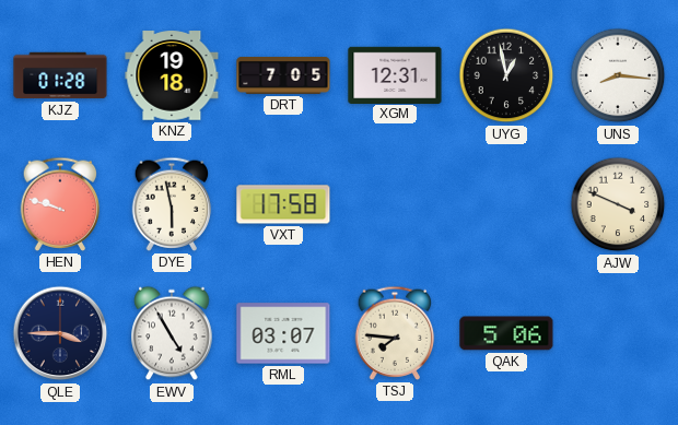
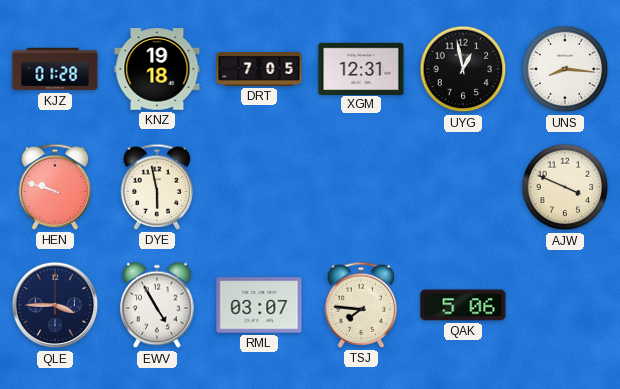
VXT: 17:58 -> none (283, 204)
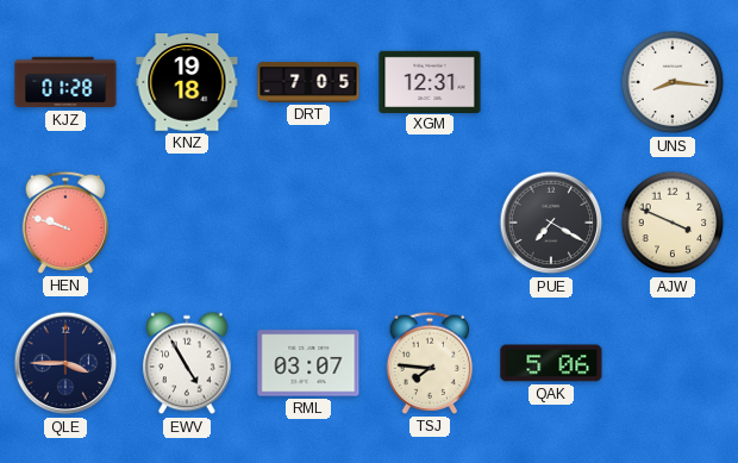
UYG: 12:58 -> none (463, 69)
DYE: 5:58 -> none (157, 187)
PUE: none -> 7:20 (551, 223)
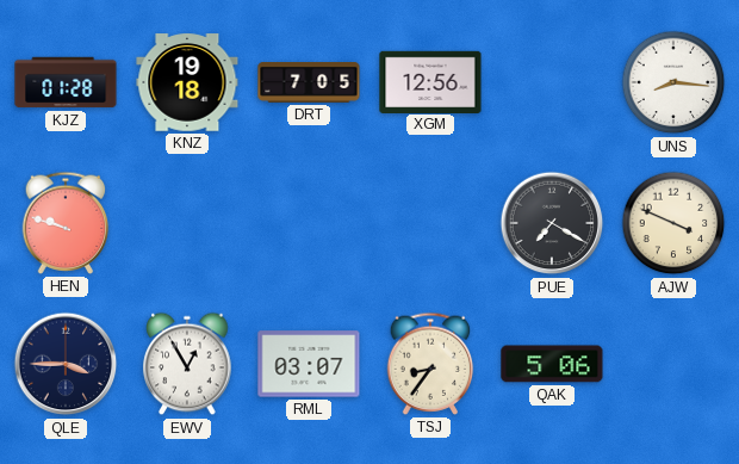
XGM: 12:31 -> 12:56 (430, 81)
EWV: 4:55 -> 12:55 (187, 364)
TSJ: 7:46 -> 8:36 (430, 364)
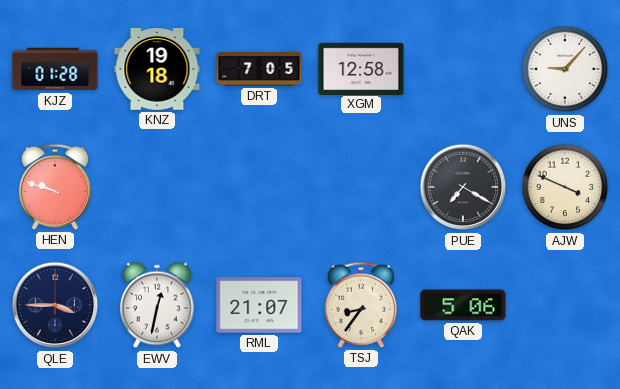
XGM: 12:56 -> 12:58 (361, 68)
UNS: 8:16 -> 9:07 (565, 69)
EWV: 12:55 -> 12:32 (157, 305)
RML: 03:07 -> 21:07 (259, 305)
